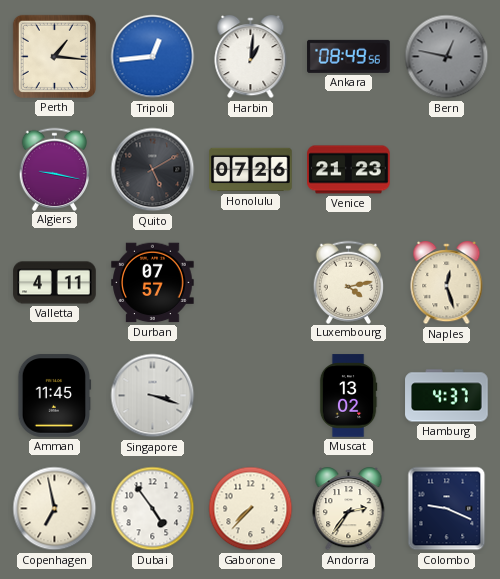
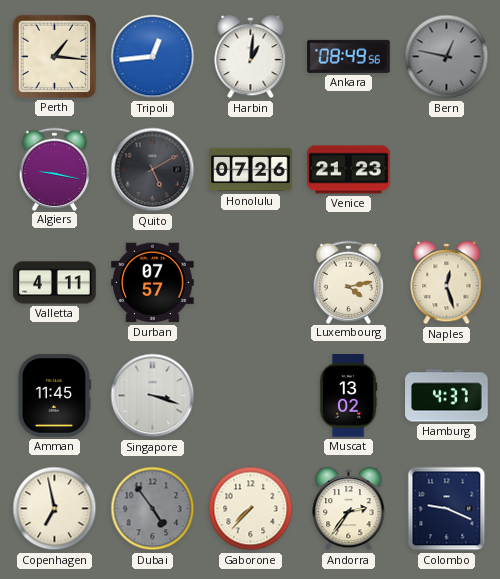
Dubai dial: white -> grey (153, 509)
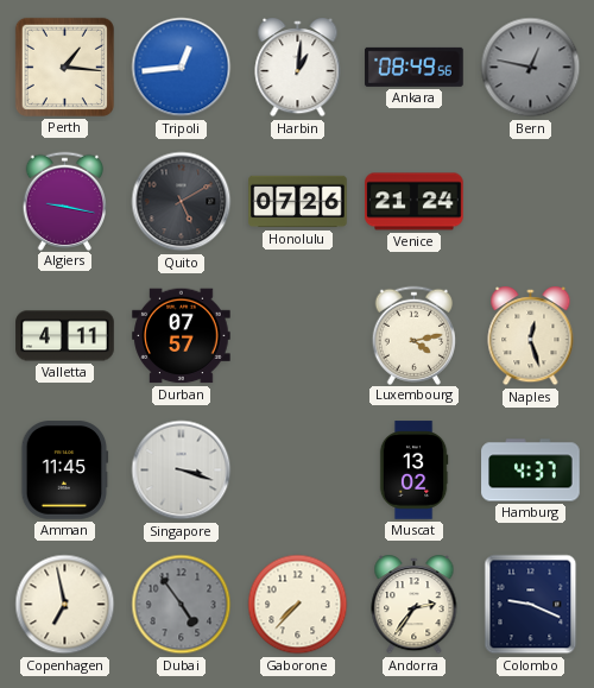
Venice: 21:23 -> 21:24 (415, 202)
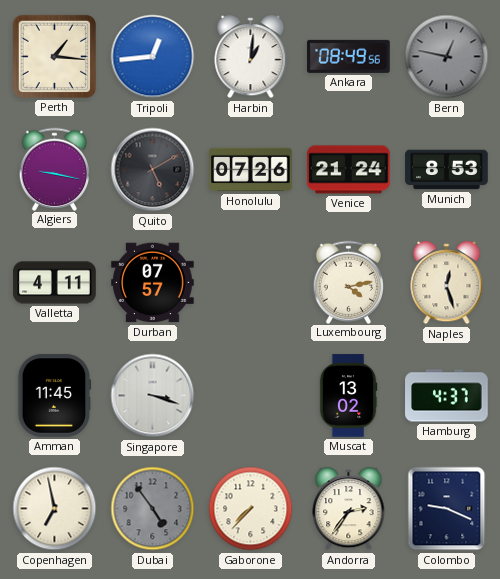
Munich: none -> 8:53 (447, 170)
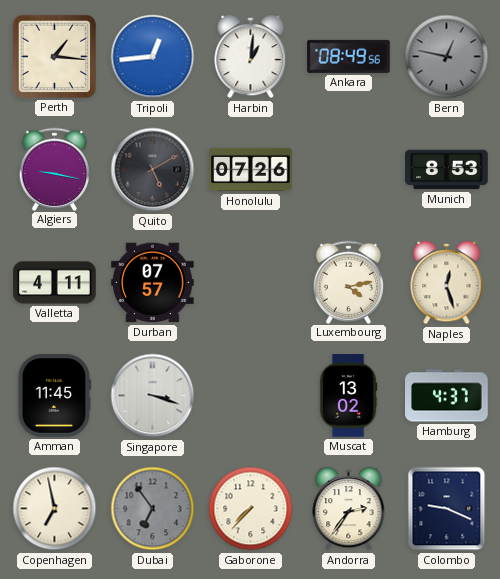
Venice: 21:24 -> none (349, 170)
Dubai: 4:54 -> 6:54 (153, 509)
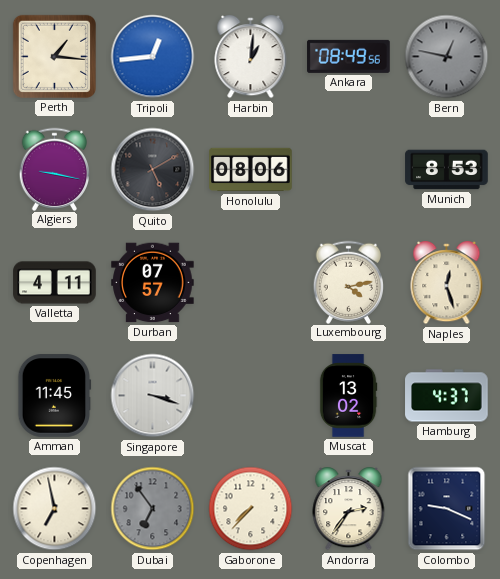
Honolulu: 07:26 -> 08:06 (251, 170)
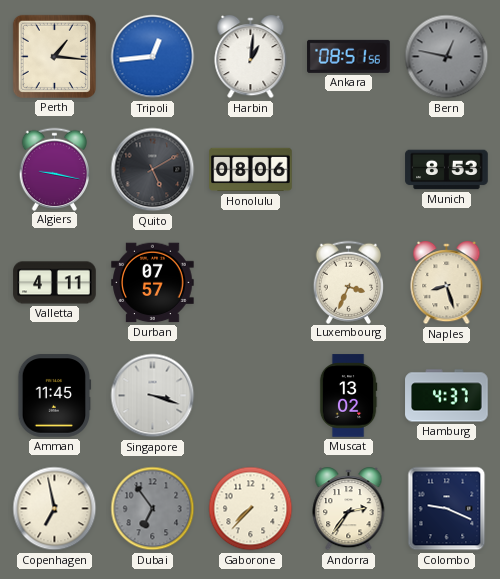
Ankara: 08:49 -> 08:51 (349, 56)
Luxembourg: 4:13 -> 3:34 (349, 282)
Naples: 12:27 -> 8:27 (447, 284)
